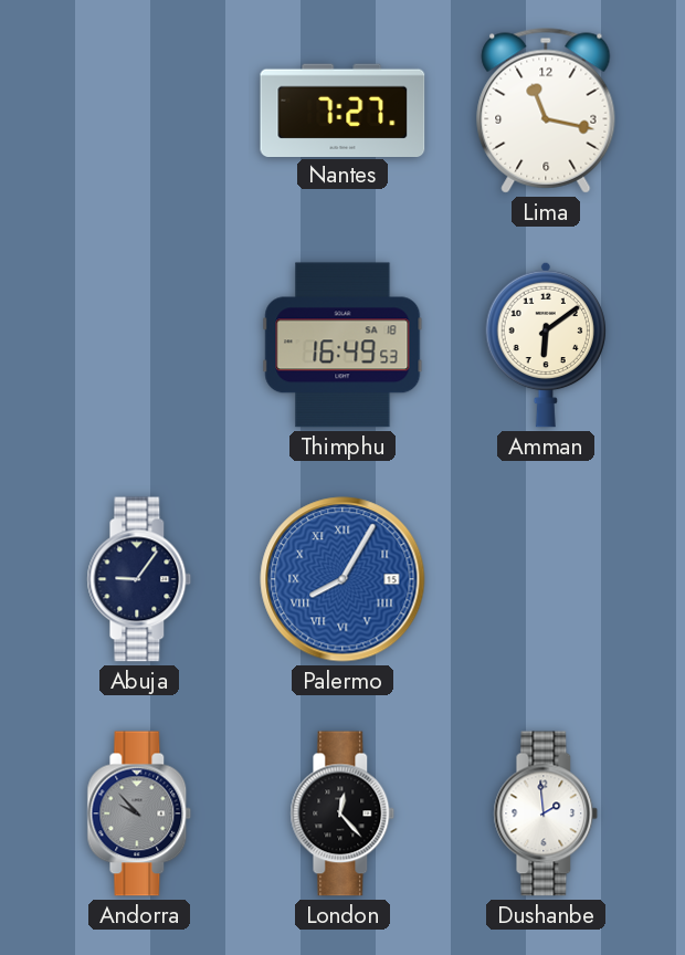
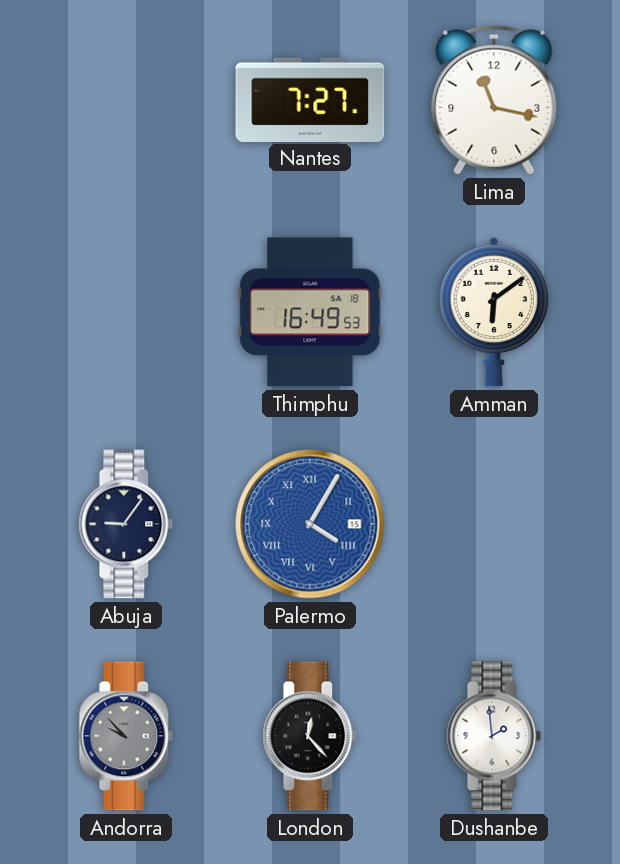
Palermo: 8:05 -> 4:05 (310, 524)
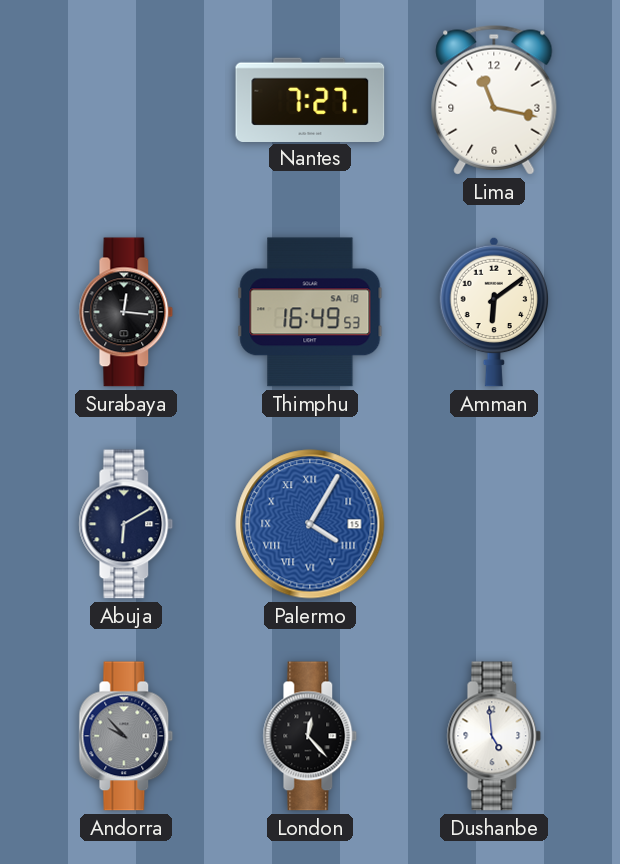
Surabaya: none -> 12:16 (126, 312)
Abuja: 9:06 -> 6:10 (126, 524)
Dushanbe: 1:59 -> 4:59 (494, 736)
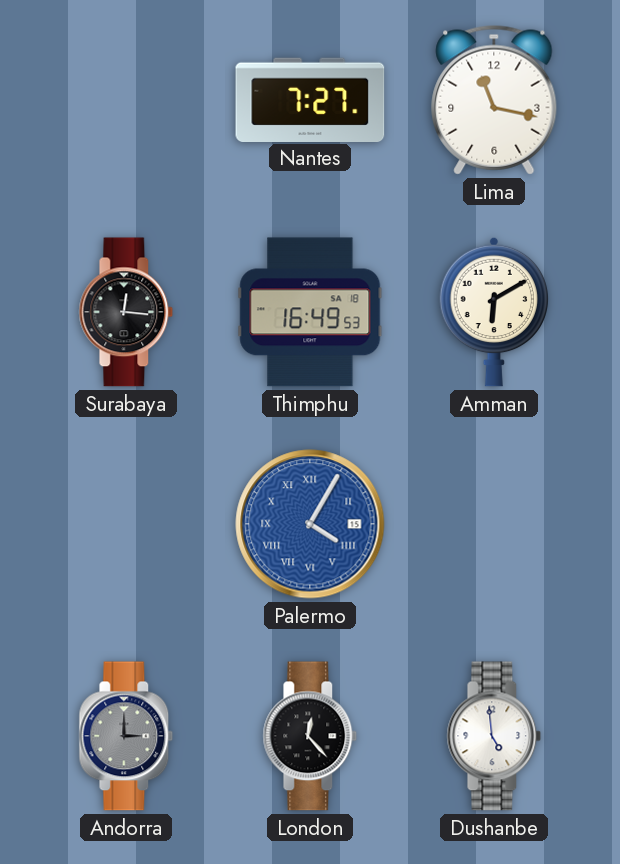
Amman: 6:09 -> 6:10 (494, 312)
Abuja: 6:10 -> none (126, 524)
Andorra: 9:53 -> 3:00 (126, 736)
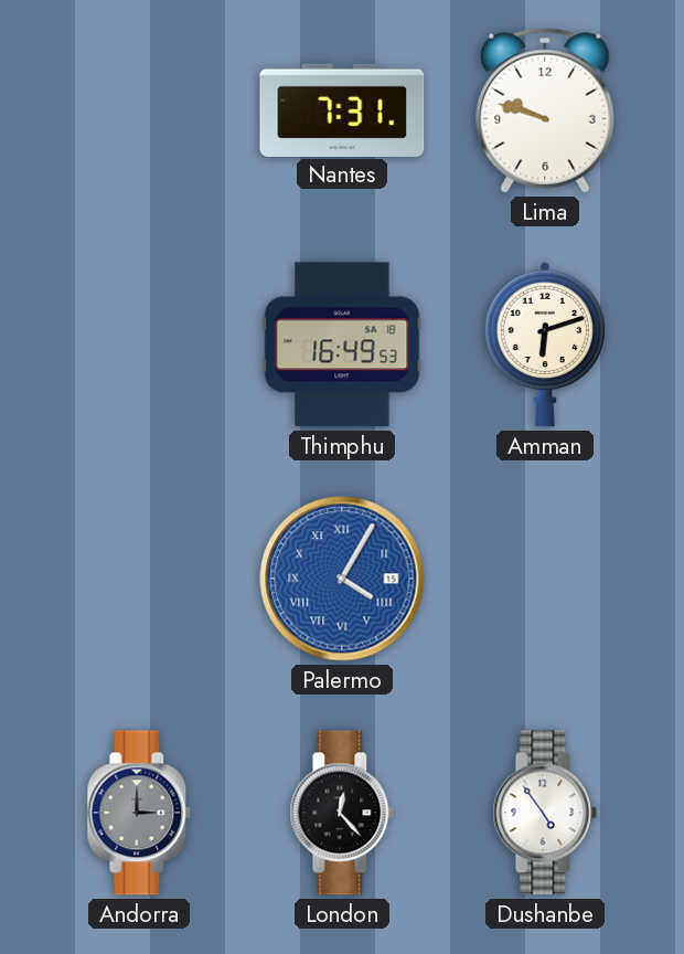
Nantes: 7:27 -> 7:31 (342, 109)
Lima: 11:17 -> 9:48 (545, 110)
Surabaya: 12:16 -> none (126, 312)
Amman: 6:10 -> 6:12 (545, 344)
Dushanbe: 4:59 -> 4:54 (545, 813)
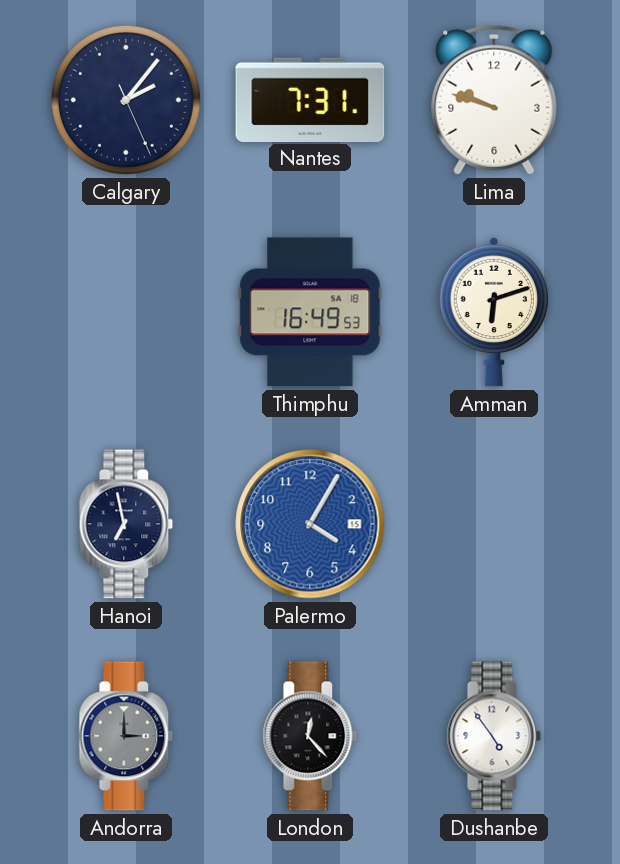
Calgary: none -> 2:06 (126, 100)
Hanoi: none -> 6:58 (126, 524)
Palermo numerals: Roman -> Arabic (310, 524)
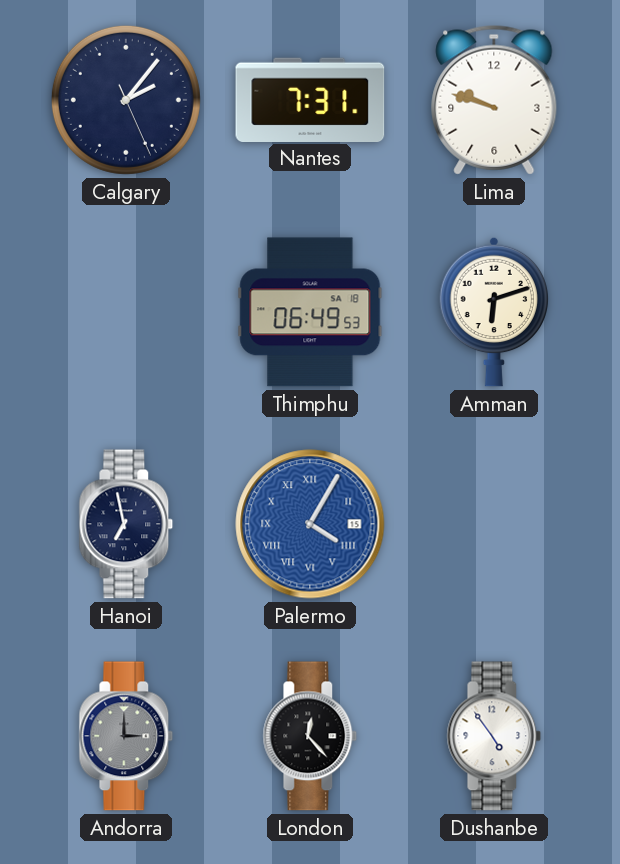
Thimphu: 16:49 -> 06:49 (310, 312)
Palermo numerals: Arabic -> Roman (310, 524)
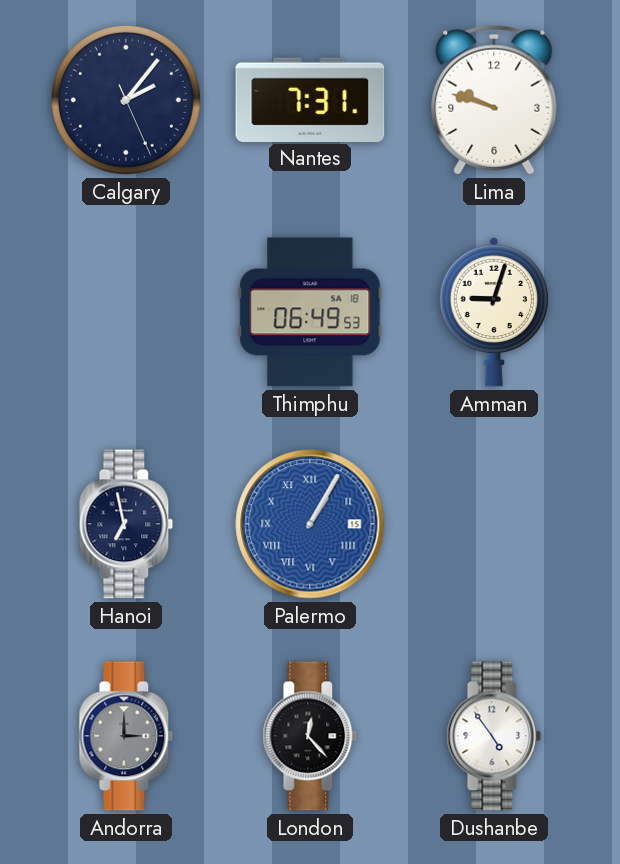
Amman: 6:12 -> 9:03 (494, 312)
Palermo: 4:05 -> 1:05 (310, 524)
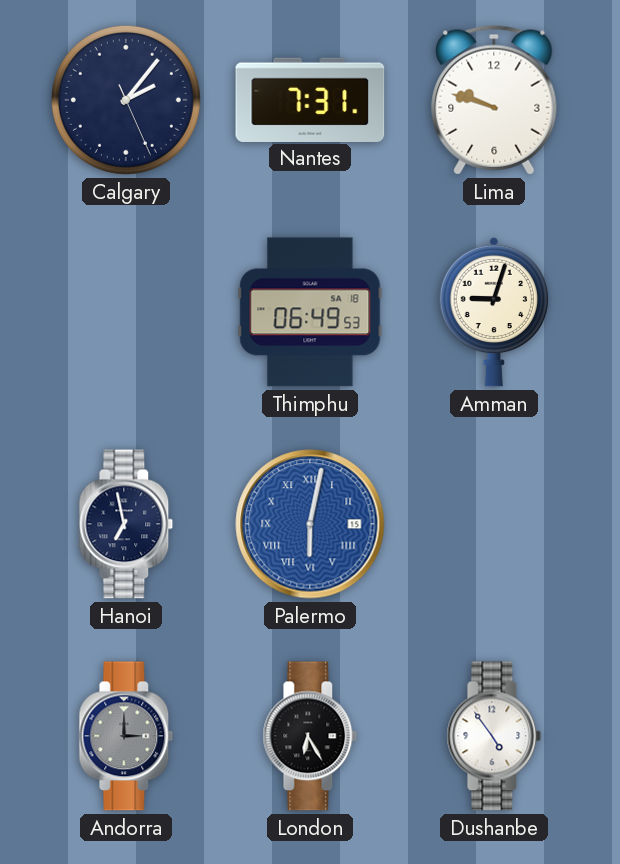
Palermo: 1:05 -> 6:02 (310, 524)
London: 12:23 -> 6:25 (310, 736)
